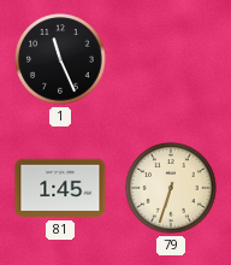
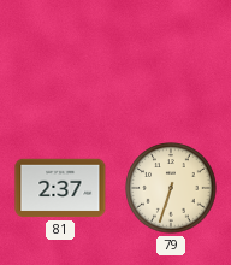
1: 11:26 -> none (60, 59)
81: 1:45 -> 2:37 (60, 188)
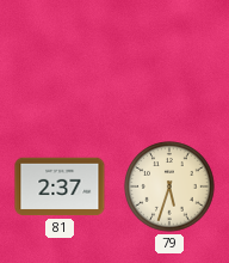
79: 6:33 -> 5:33 (169, 186)
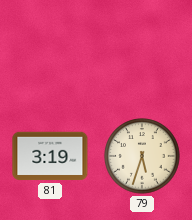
81: 2:37 -> 3:19 (50, 156)
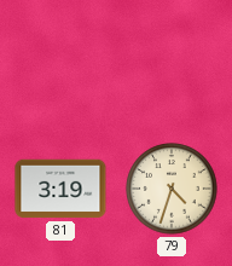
79: 5:33 -> 4:33 (172, 189)
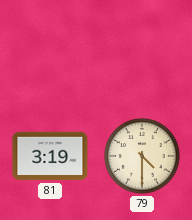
79: 4:33 -> 4:30 (142, 156)
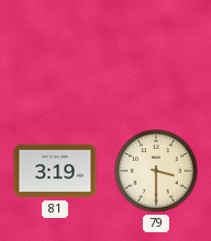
79: 4:30 -> 3:30 (156, 171)
